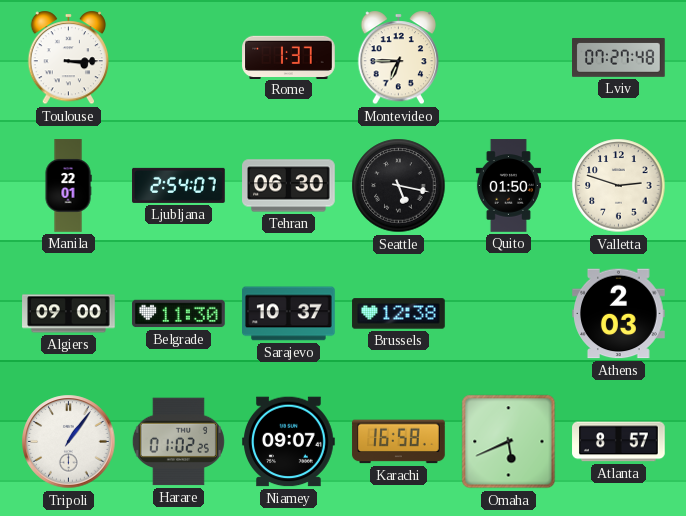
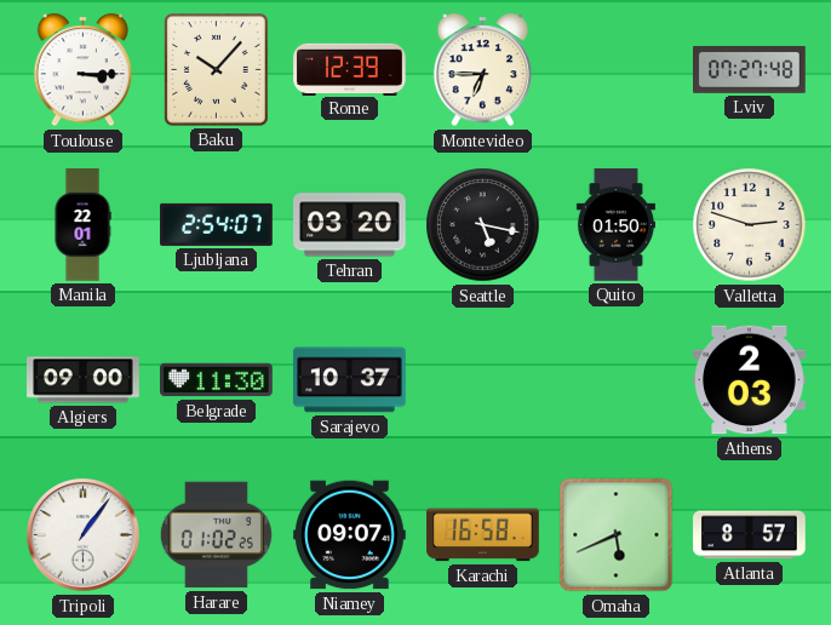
Baku: none -> 10:07 (217, 70)
Rome: 1:37 -> 12:39 (350, 69)
Tehran: 06:30 -> 03:20 (350, 225)
Brussels: 12:38 -> none (399, 314)
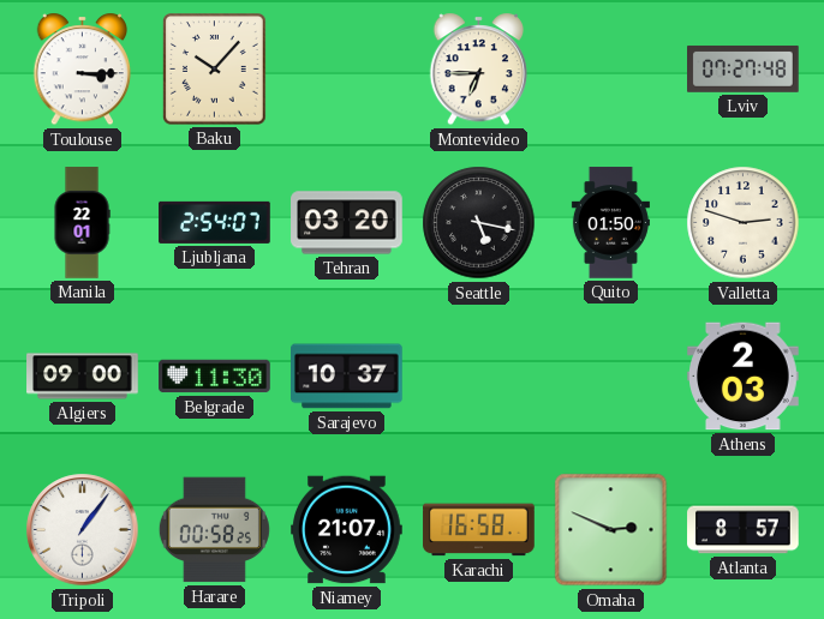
Rome: 12:39 -> none (350, 69)
Harare: 01:02 -> 00:58 (214, 530)
Niamey: 09:07 -> 21:07 (347, 530)
Omaha: 5:41 -> 2:49 (611, 530)
